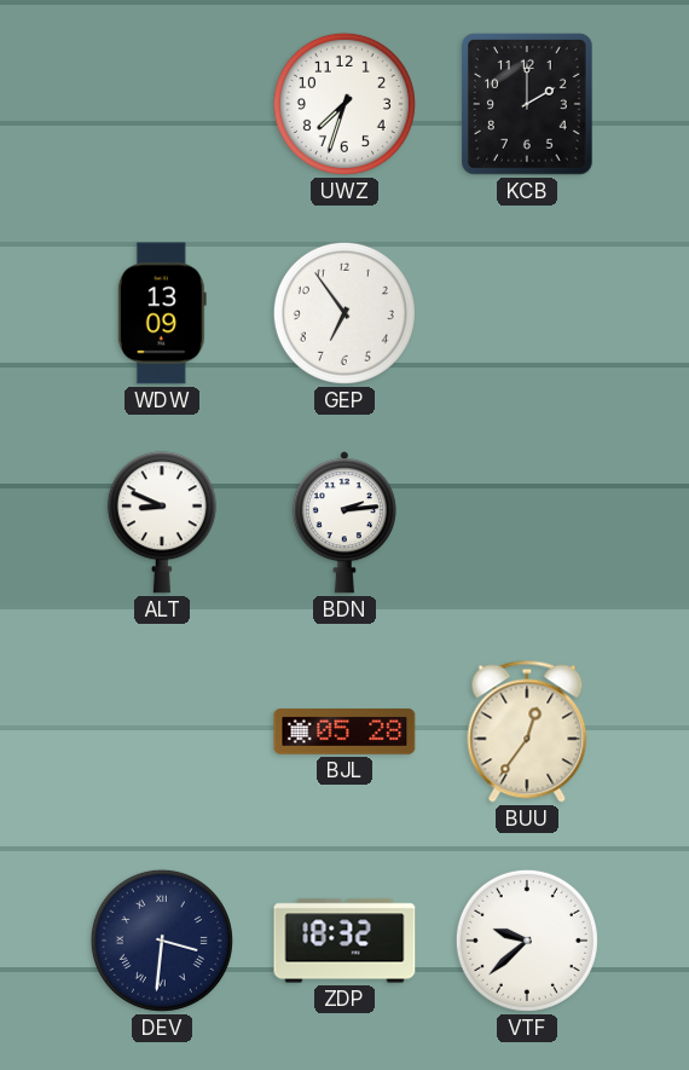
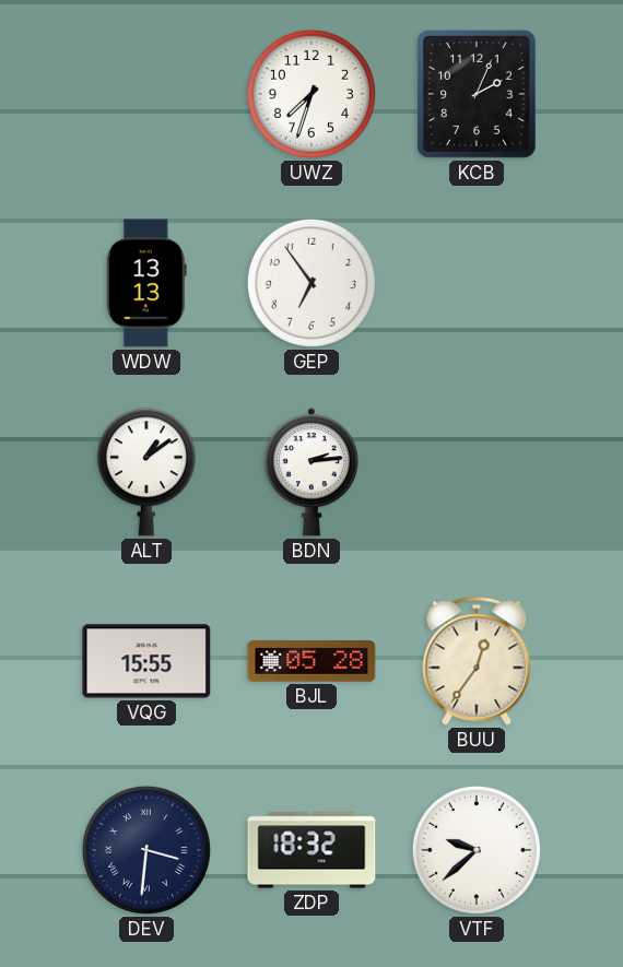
KCB: 2:00 -> 2:04 (477, 94)
WDW: 13:09 -> 13:13 (146, 283)
ALT: 8:49 -> 1:09 (146, 472)
VQG: none -> 15:55 (146, 661)
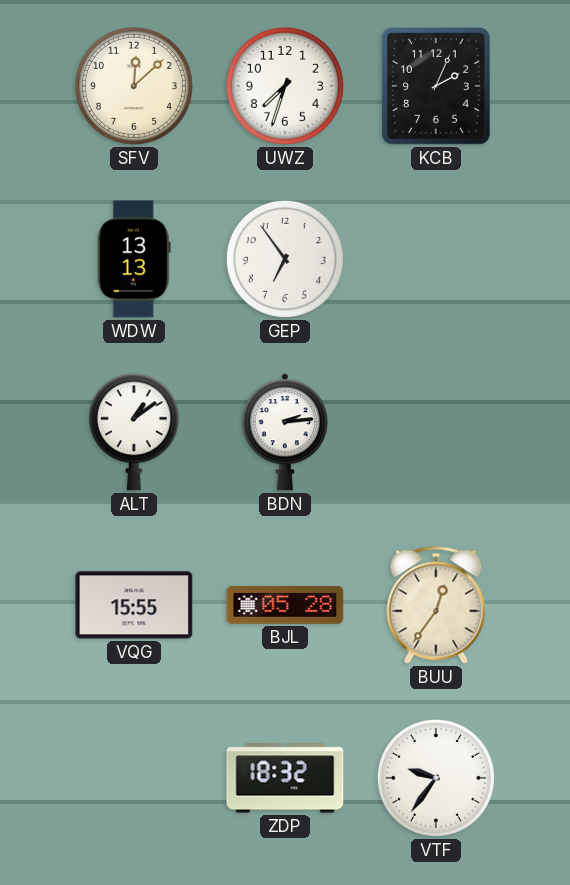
SFV: none -> 12:08 (134, 86)
DEV: 3:31 -> none (146, 850)
VTF: 9:38 -> 9:36 (436, 778)
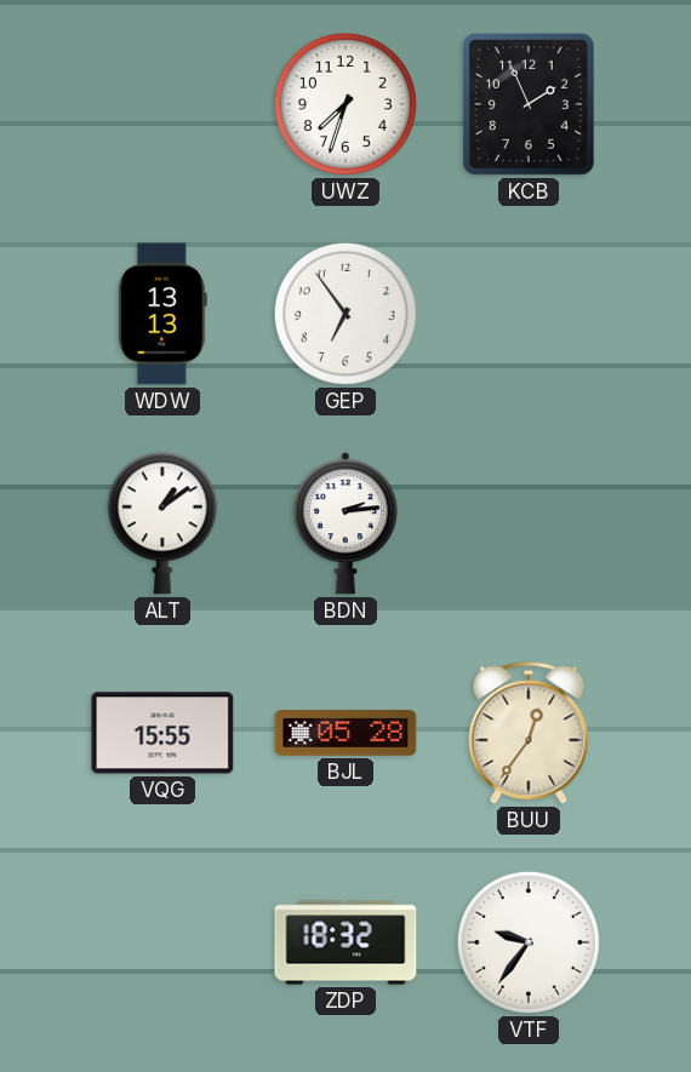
SFV: 12:08 -> none (134, 86)
KCB: 2:04 -> 1:56 (529, 104)
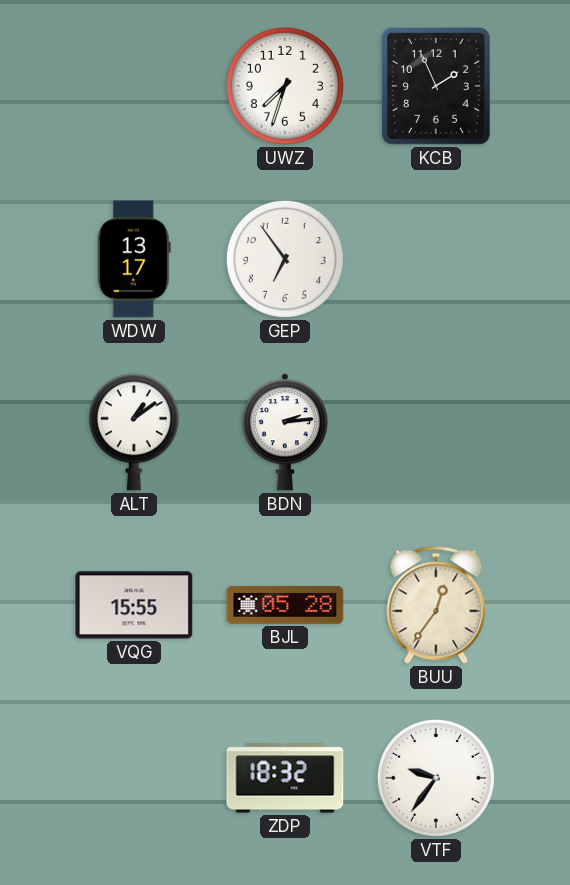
WDW: 13:13 -> 13:17 (134, 259)
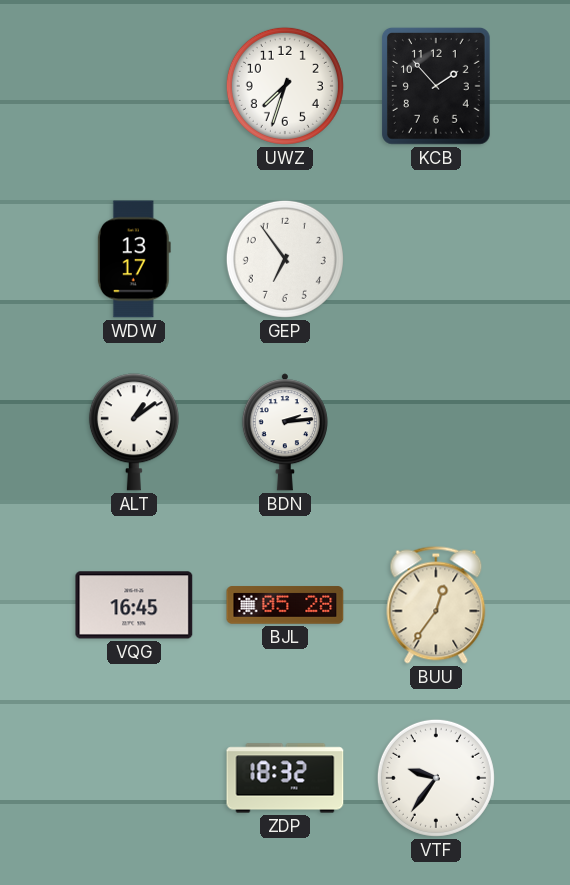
KCB: 1:56 -> 1:53 (436, 86)
VQG: 15:55 -> 16:45 (134, 605)
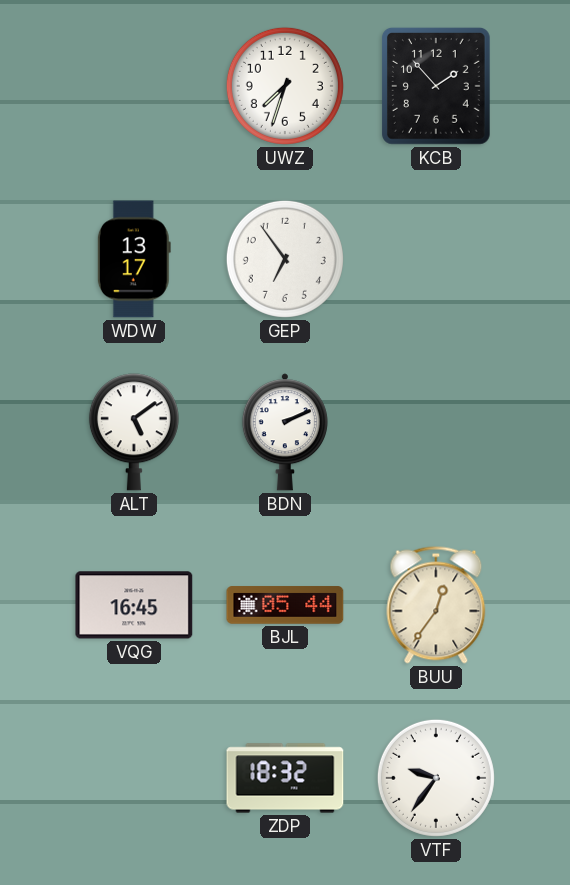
ALT: 1:09 -> 5:09 (134, 432)
BDN: 2:14 -> 2:11 (285, 432)
BJL: 05:28 -> 05:44 (285, 605)
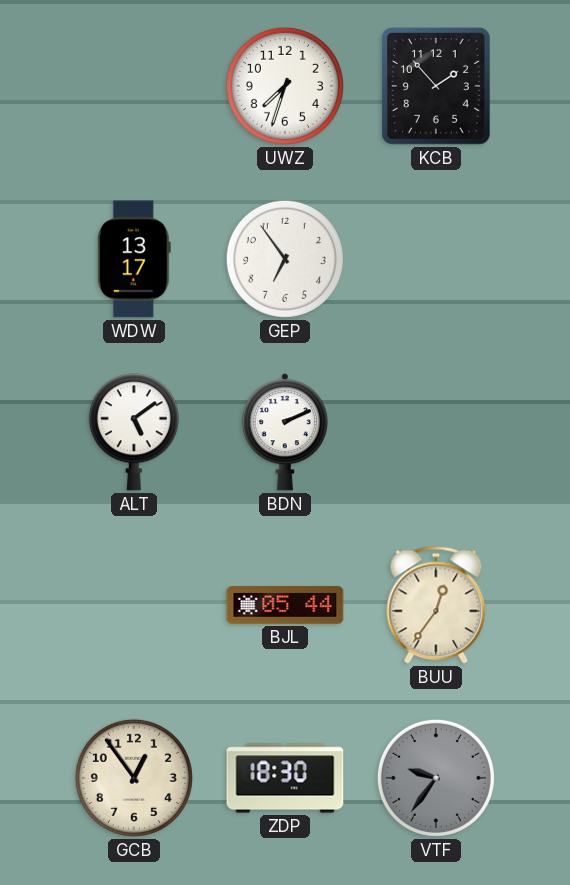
VQG: 16:45 -> none (134, 605)
GCB: none -> 12:54 (134, 778)
ZDP: 18:32 -> 18:30 (285, 778)
VTF dial: white -> grey (436, 778)
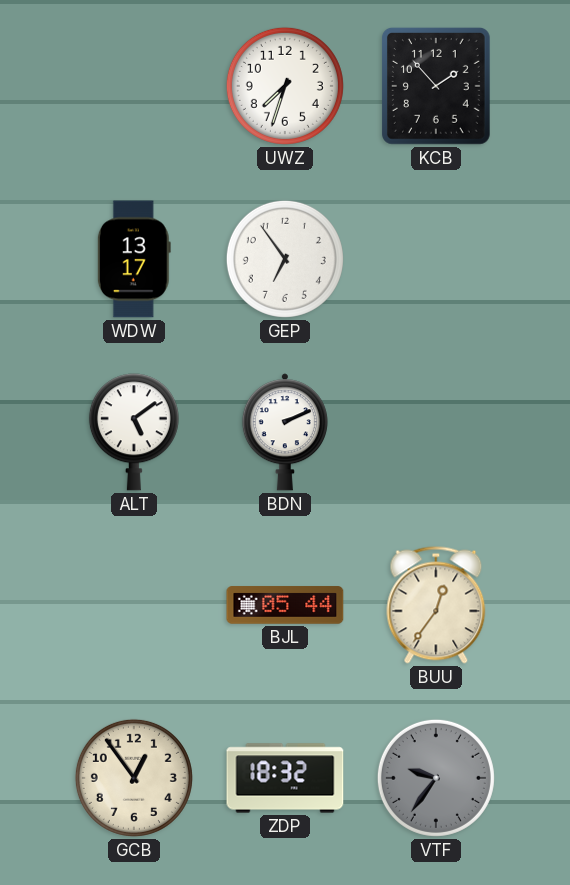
ZDP: 18:30 -> 18:32 (285, 778)
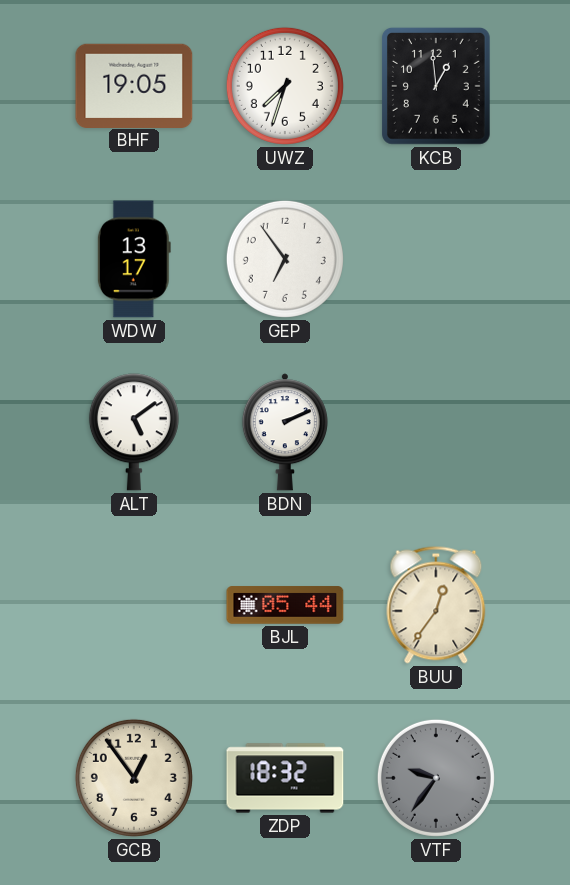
BHF: none -> 19:05 (134, 85)
KCB: 1:53 -> 12:59 (436, 86)
